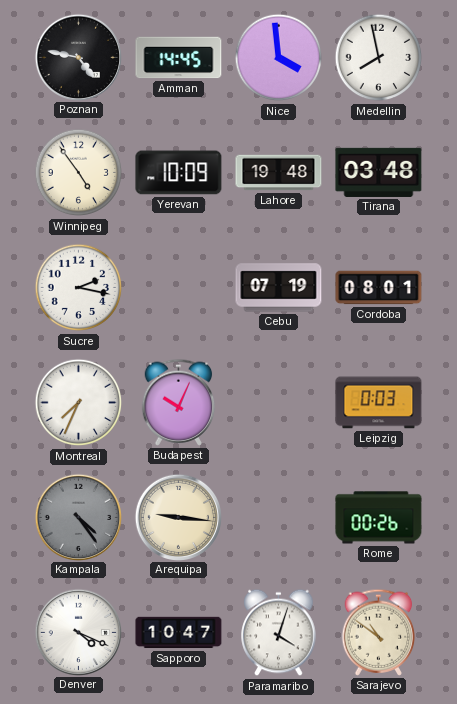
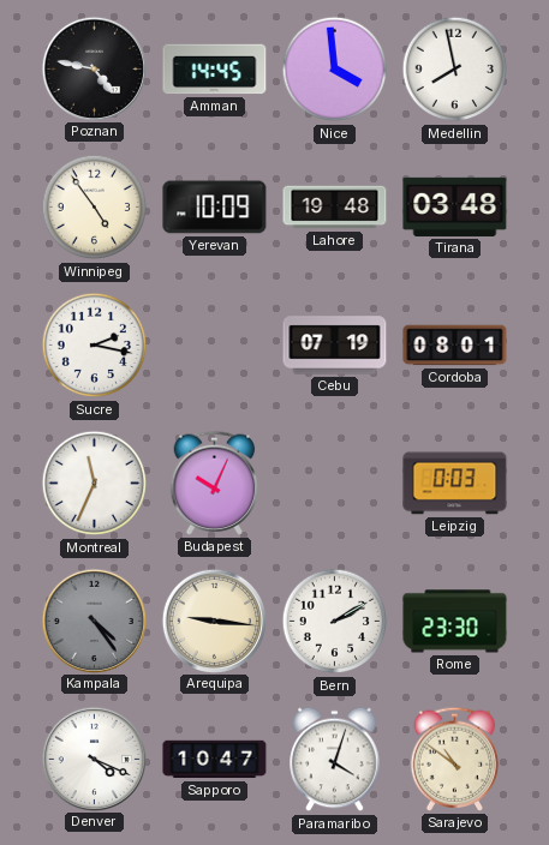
Montreal: 7:34 -> 11:34 (95, 484)
Bern: none -> 2:10 (335, 622)
Rome: 00:26 -> 23:30 (455, 622)
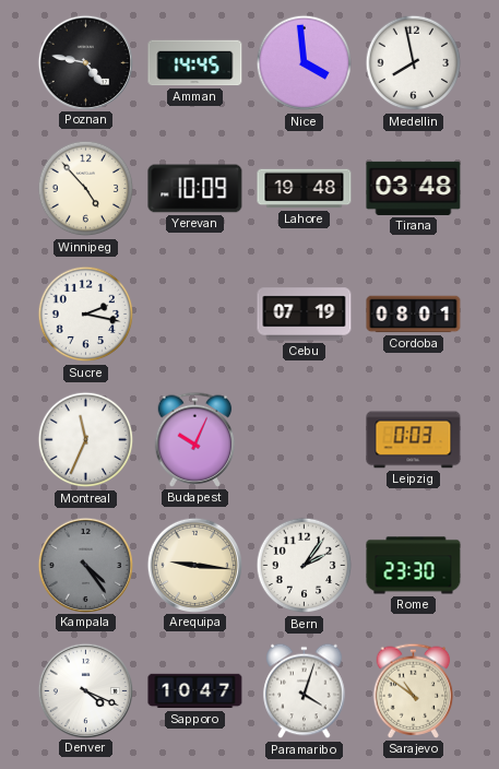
Winnipeg: 4:54 -> 4:53 (86, 189)
Bern: 2:10 -> 2:06 (305, 566)
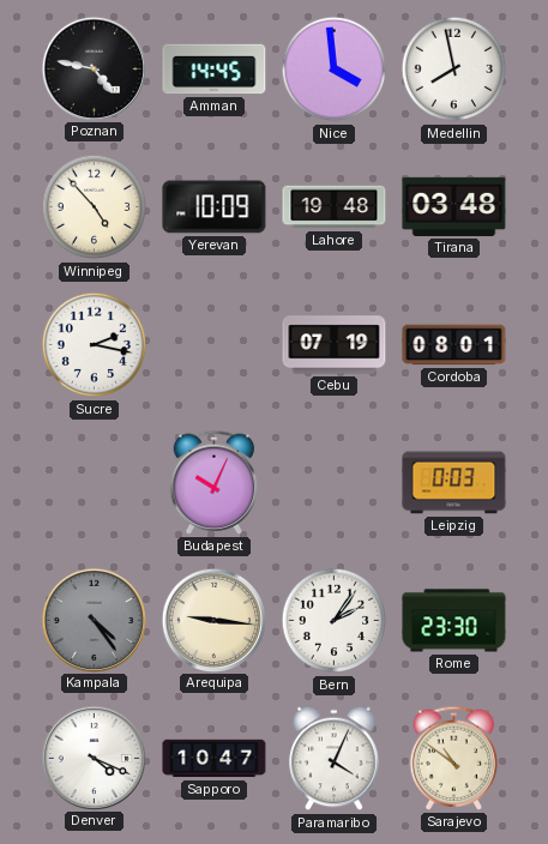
Montreal: 11:34 -> none (86, 440)
Paramaribo: 4:03 -> 4:04 (335, 759)
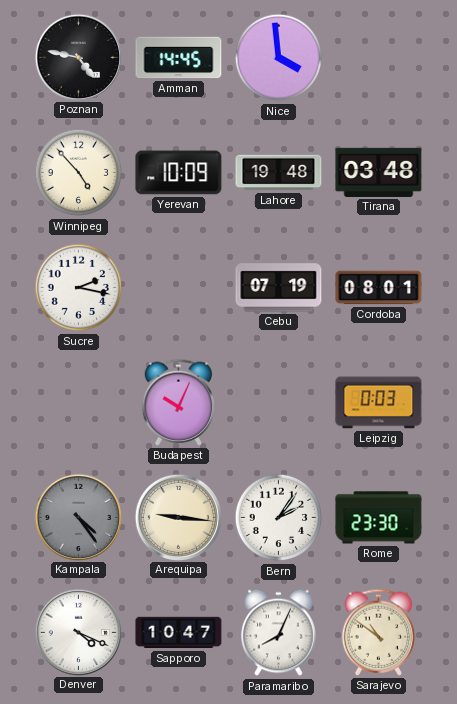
Medellin: 7:58 -> none (454, 70)
Paramaribo: 4:04 -> 8:04 (279, 633)
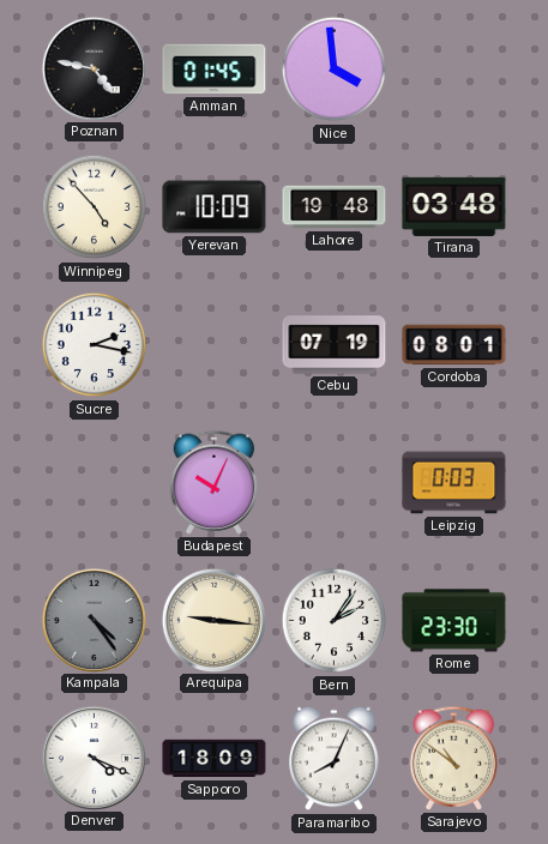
Amman: 14:45 -> 01:45 (215, 70)
Sapporo: 10:47 -> 18:09 (215, 759)
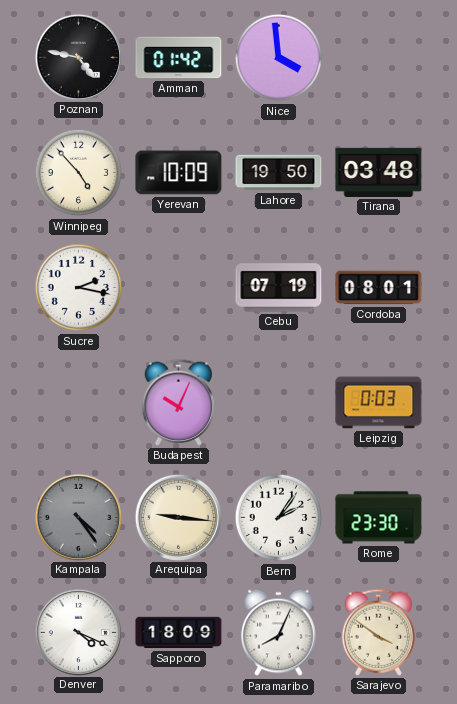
Amman: 01:45 -> 01:42 (179, 58)
Lahore: 19:48 -> 19:50 (279, 173)
Sarajevo: 10:51 -> 3:51 (379, 632)
